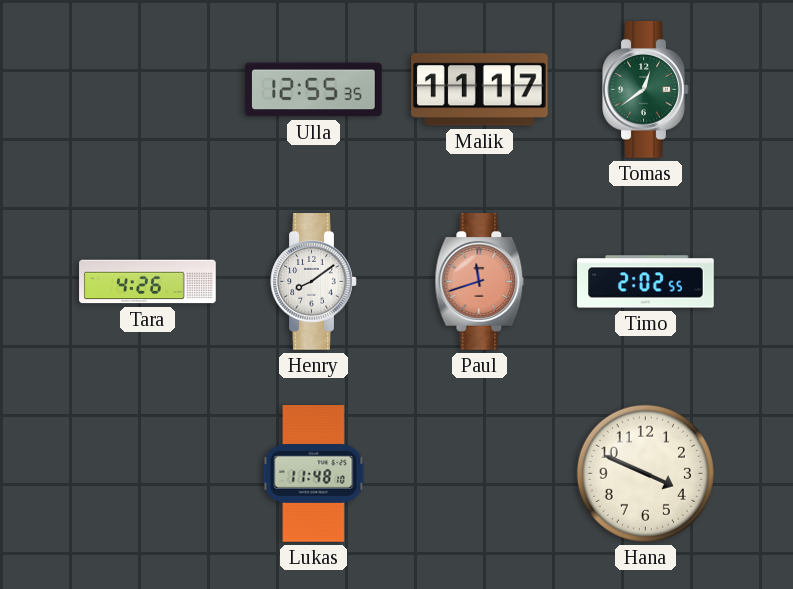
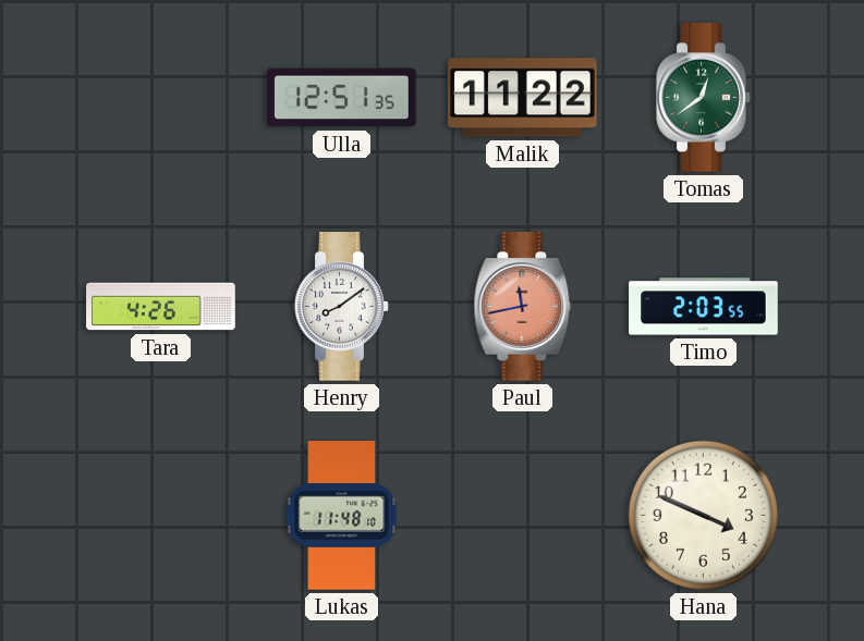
Ulla: 12:55 -> 12:51 (342, 98)
Malik: 11:17 -> 11:22 (523, 98)
Paul: 11:42 -> 11:43 (523, 307)
Timo: 2:02 -> 2:03 (704, 307)
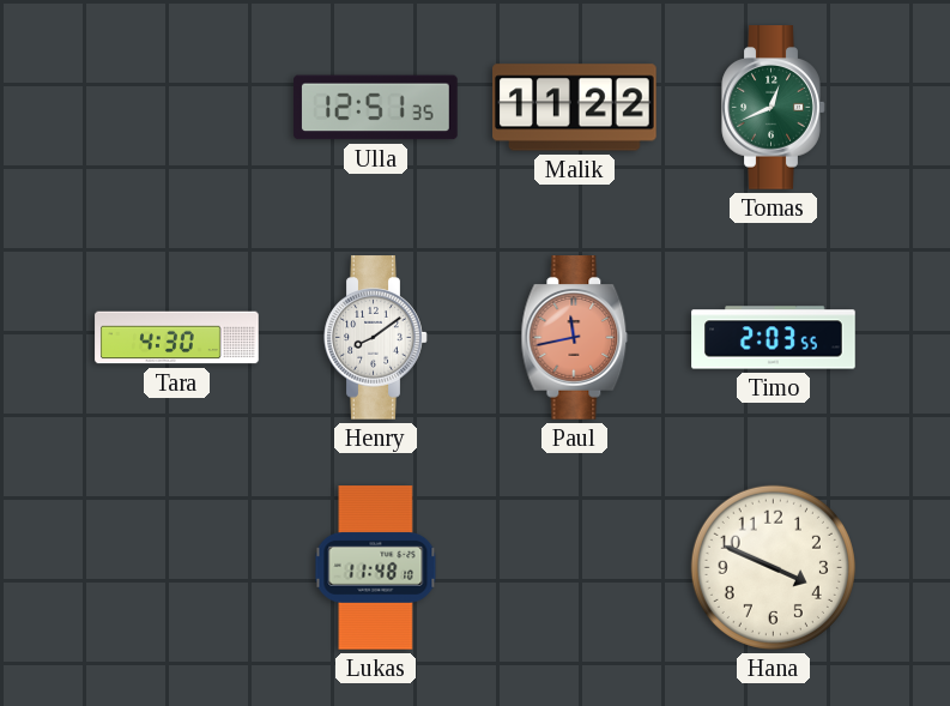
Tomas: 12:39 -> 12:41 (774, 108)
Tara: 4:26 -> 4:30 (177, 338)
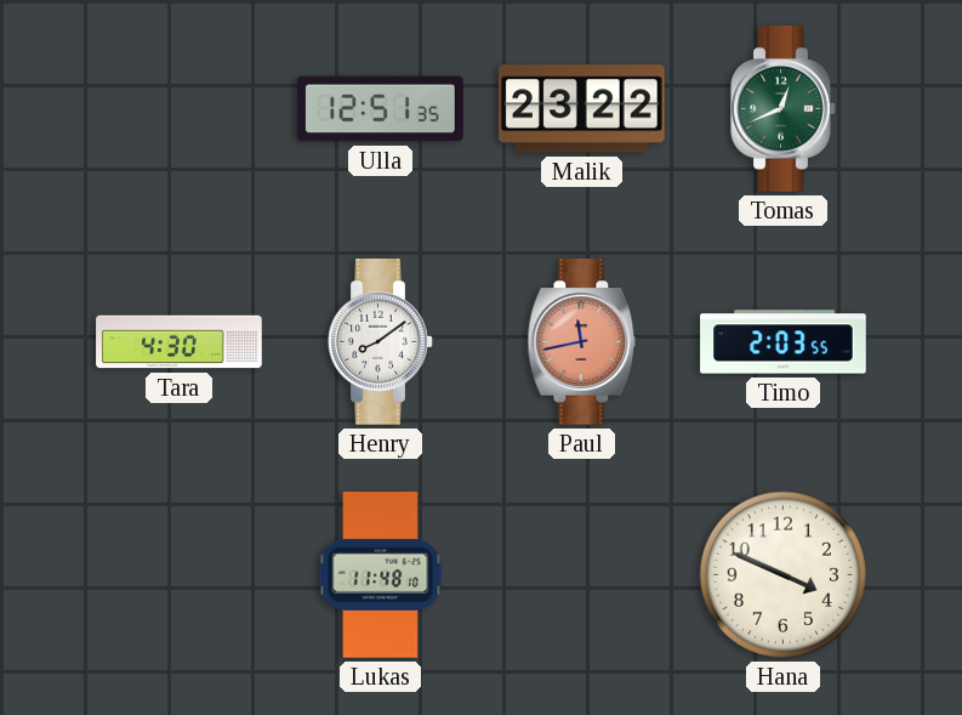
Malik: 11:22 -> 23:22 (582, 109)
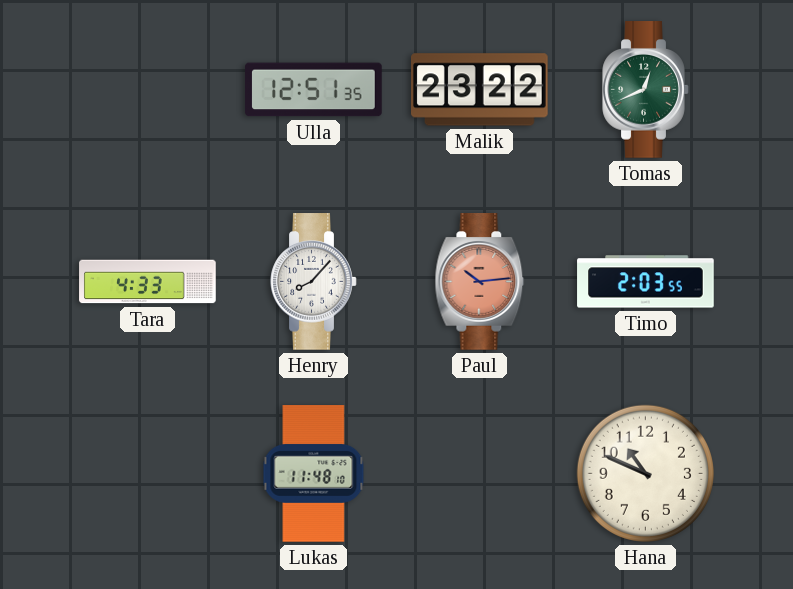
Tara: 4:30 -> 4:33 (148, 282)
Henry: 8:09 -> 8:07 (314, 282)
Paul: 11:43 -> 10:14 (480, 282)
Hana: 3:49 -> 10:49 (645, 473)
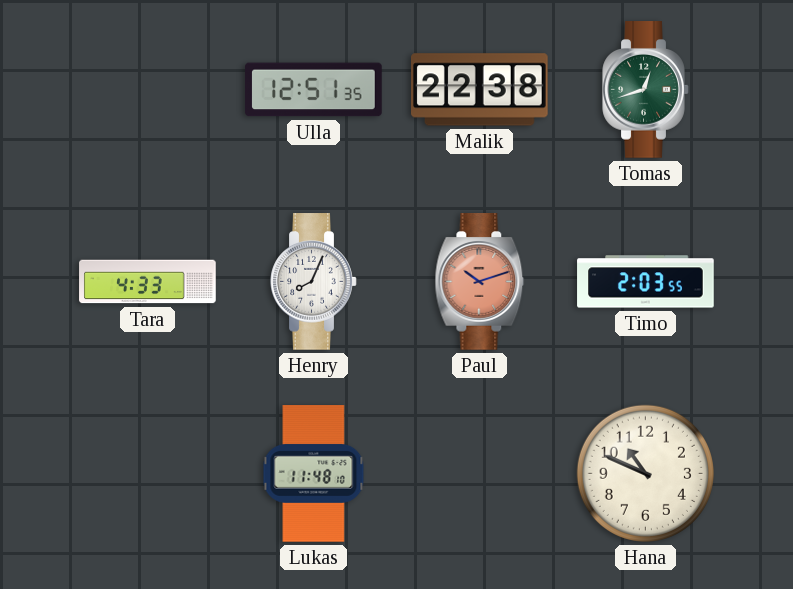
Malik: 23:22 -> 22:38 (480, 90)
Tomas: 12:41 -> 12:42 (646, 90)
Henry: 8:07 -> 8:04 (314, 282)
Paul: 10:14 -> 10:12 (480, 282)
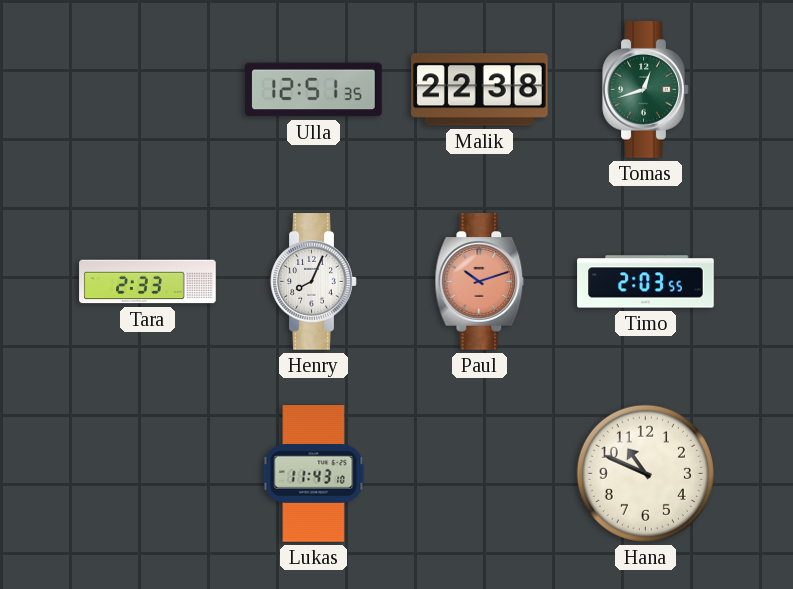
Tara: 4:33 -> 2:33 (148, 282)
Lukas: 11:48 -> 11:43 (314, 474)
